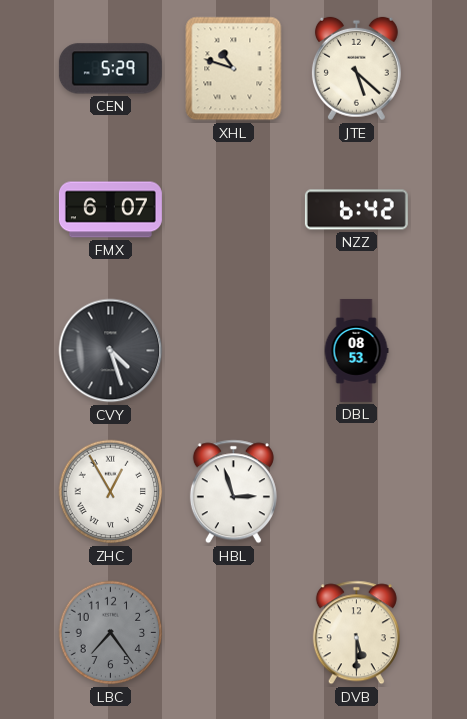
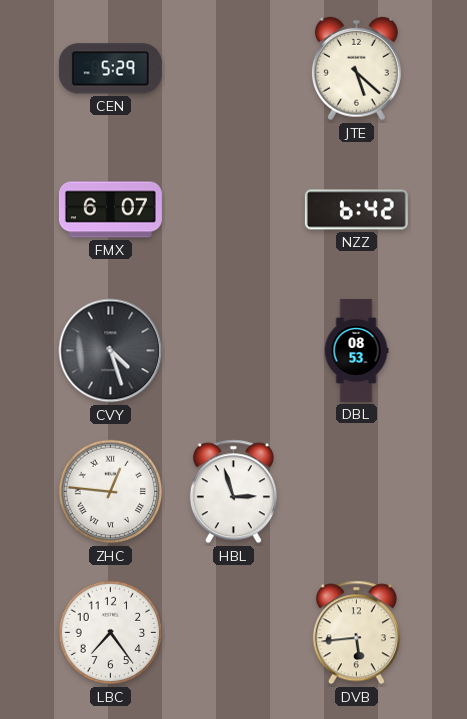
XHL: 10:48 -> none (234, 69)
ZHC: 12:55 -> 12:46 (111, 492)
LBC dial: grey -> white (111, 633)
DVB: 5:30 -> 5:44 (356, 633)
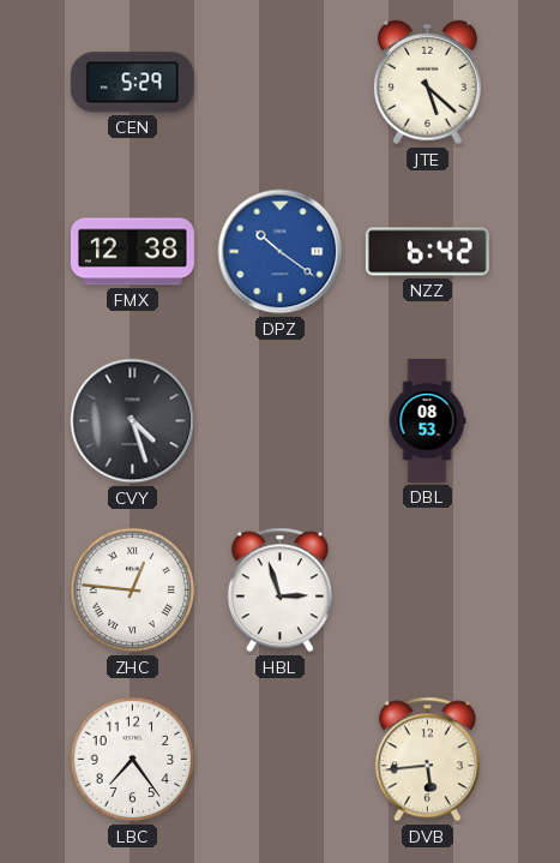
FMX: 6:07 -> 12:38 (132, 252)
DPZ: none -> 10:21 (281, 252)
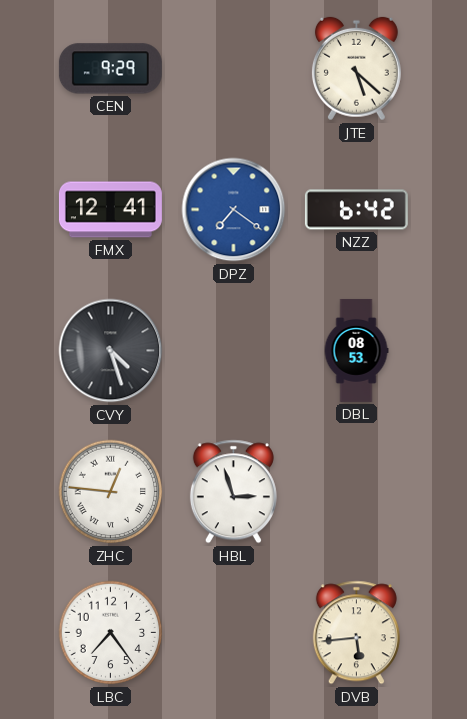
CEN: 5:29 -> 9:29 (110, 69)
FMX: 12:38 -> 12:41 (110, 210)
DPZ: 10:21 -> 7:21 (234, 210)
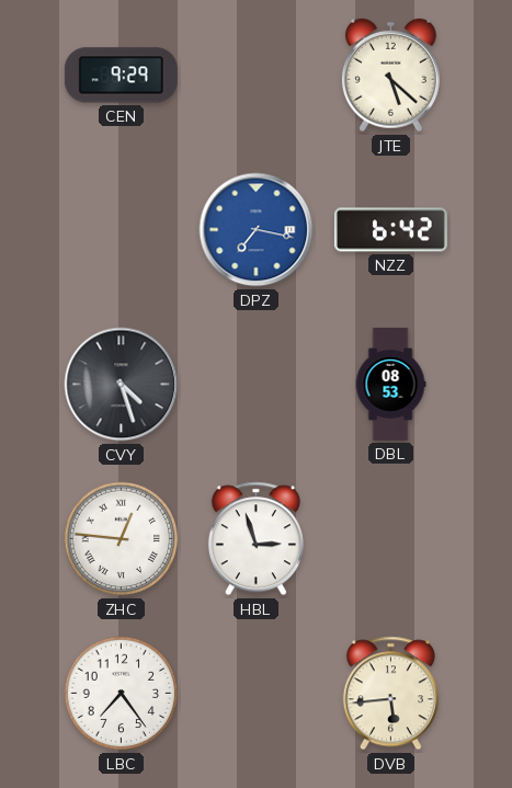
FMX: 12:41 -> none (110, 210)
DPZ: 7:21 -> 7:17 (257, 230)
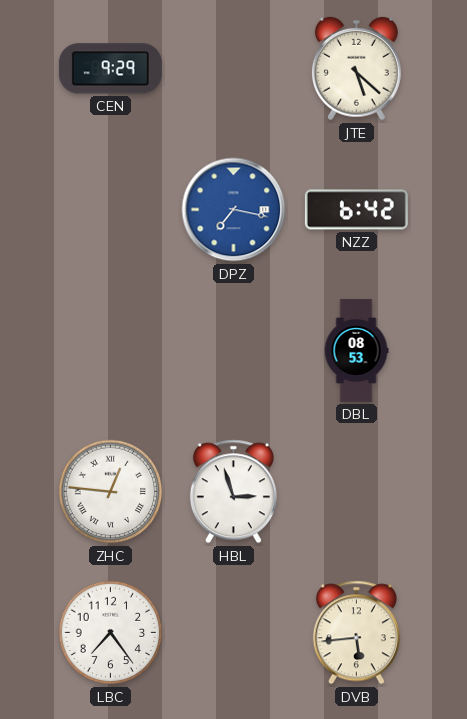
CVY: 4:27 -> none (122, 385)
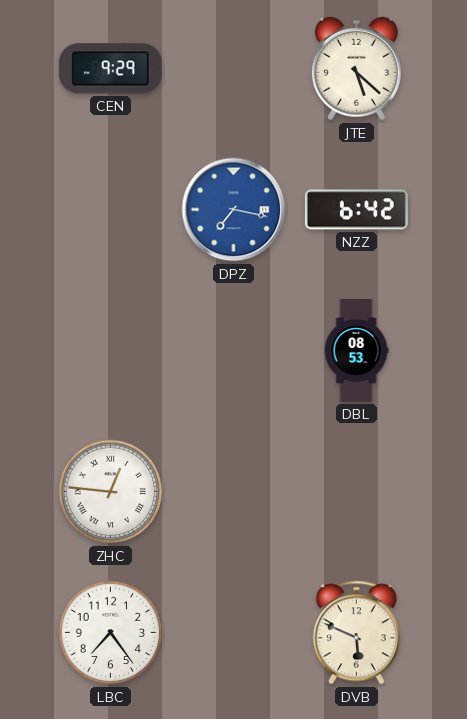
HBL: 2:57 -> none (233, 492)
DVB: 5:44 -> 5:49 (356, 633)
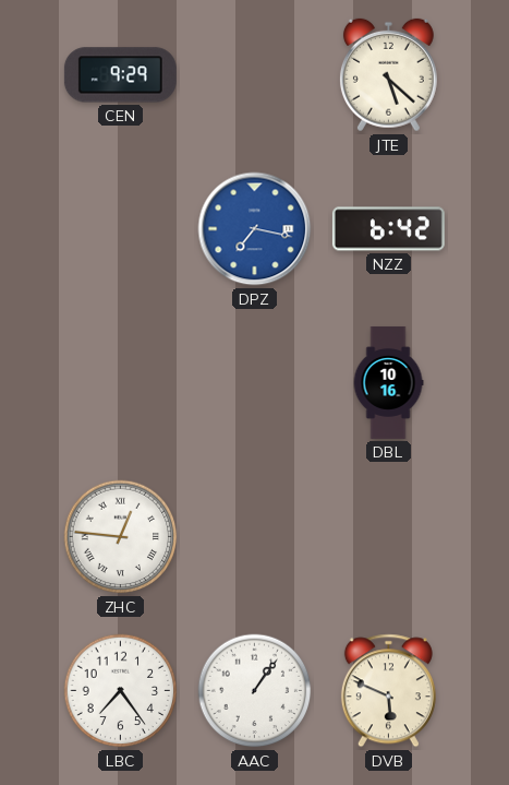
DBL: 08:53 -> 10:16 (388, 382)
AAC: none -> 1:06 (255, 691)
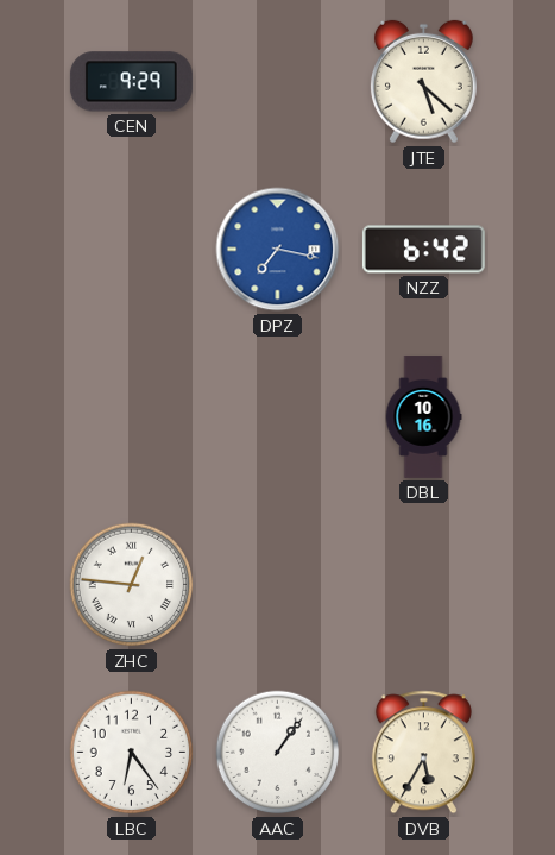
LBC: 7:24 -> 6:24 (132, 753)
DVB: 5:49 -> 5:35 (423, 753)
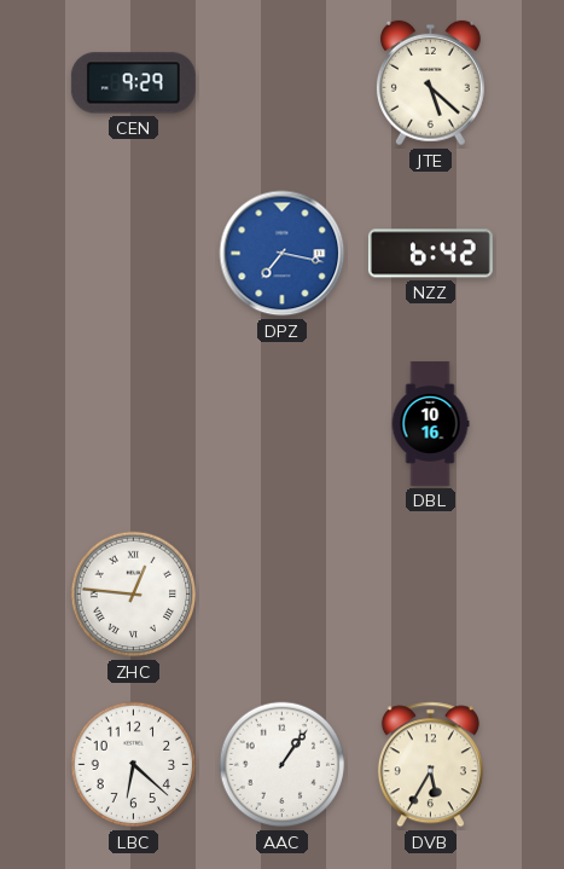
LBC: 6:24 -> 6:22 (134, 765)
